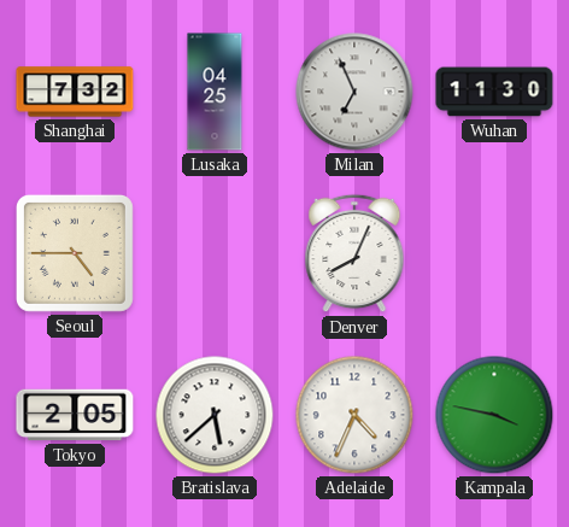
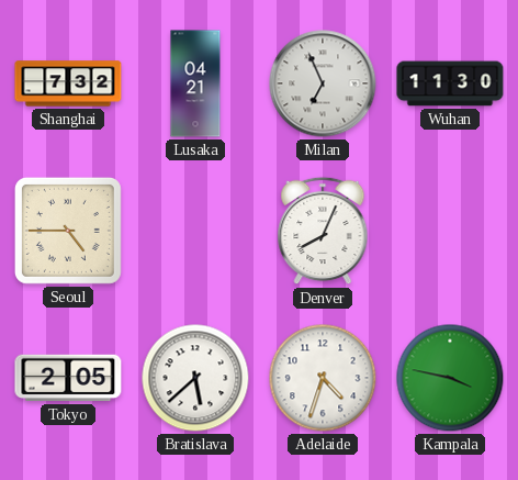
Lusaka: 04:25 -> 04:21 (195, 83)
Adelaide: 4:34 -> 4:33 (323, 378)
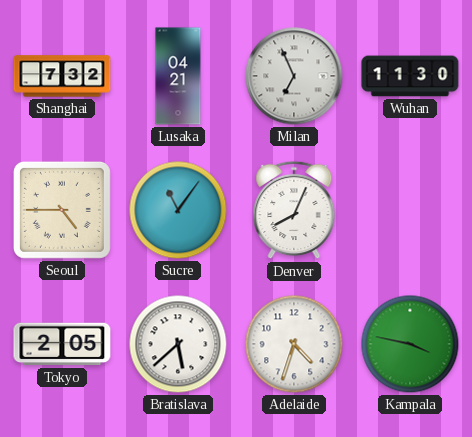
Sucre: none -> 11:06 (178, 210)
